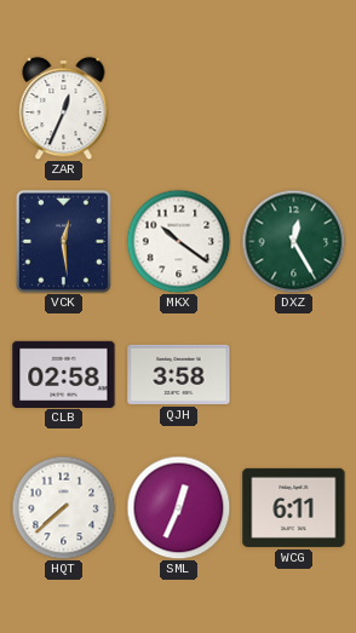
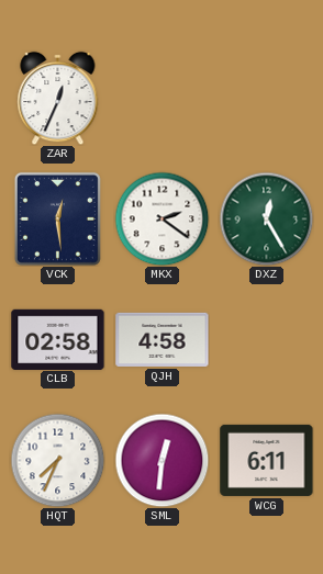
MKX: 10:21 -> 2:21 (161, 218)
QJH: 3:58 -> 4:58 (163, 339)
HQT: 7:38 -> 7:34 (57, 460)
SML: 12:34 -> 12:31 (161, 460)
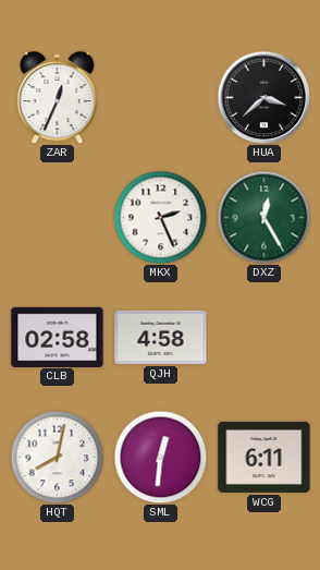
HUA: none -> 3:38 (263, 97)
VCK: 12:29 -> none (57, 218)
MKX: 2:21 -> 2:26 (160, 217)
HQT: 7:34 -> 8:02 (57, 457)
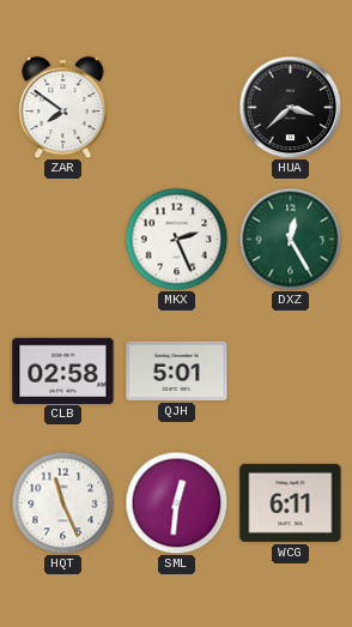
ZAR: 12:34 -> 7:51 (63, 107)
QJH: 4:58 -> 5:01 (177, 370)
HQT: 8:02 -> 11:26 (62, 502)
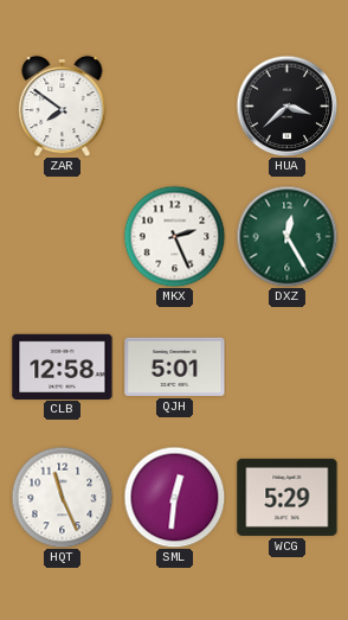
CLB: 02:58 -> 12:58 (63, 366)
WCG: 6:11 -> 5:29 (288, 497)
